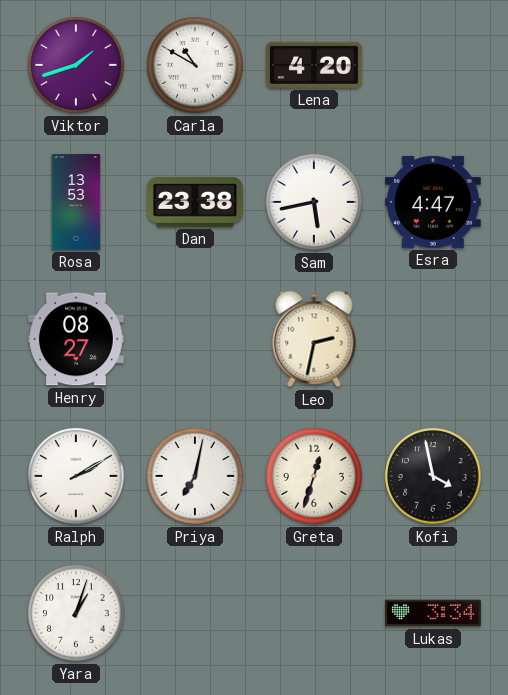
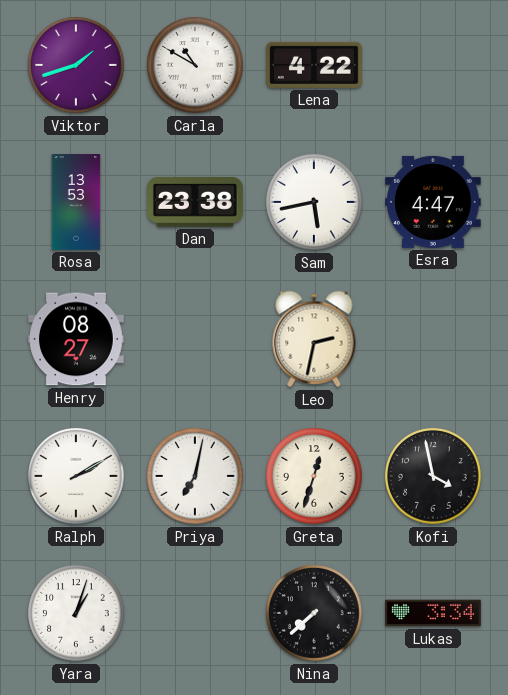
Lena: 4:20 -> 4:22 (315, 65)
Nina: none -> 7:38 (314, 613)
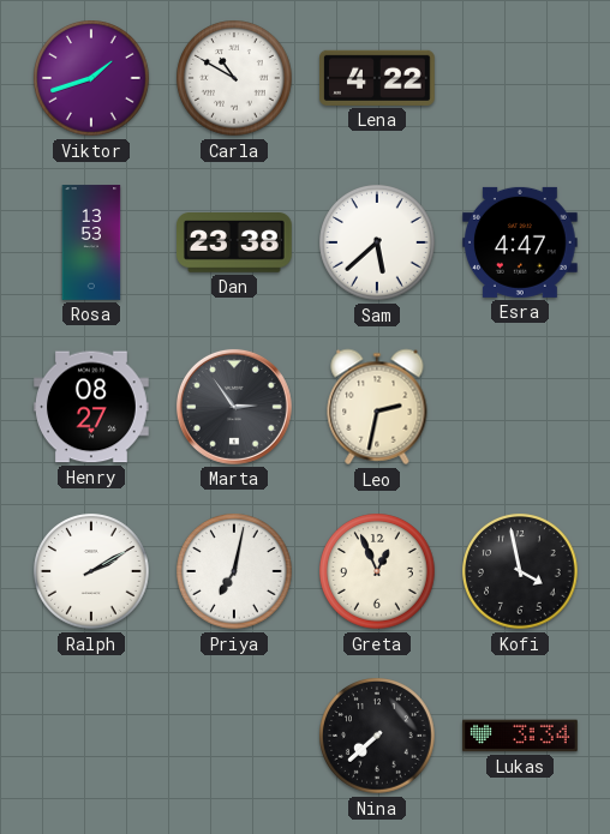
Sam: 5:43 -> 5:38 (377, 242)
Marta: none -> 2:54 (234, 407)
Greta: 12:33 -> 12:56 (377, 571)
Yara: 1:03 -> none (76, 613)
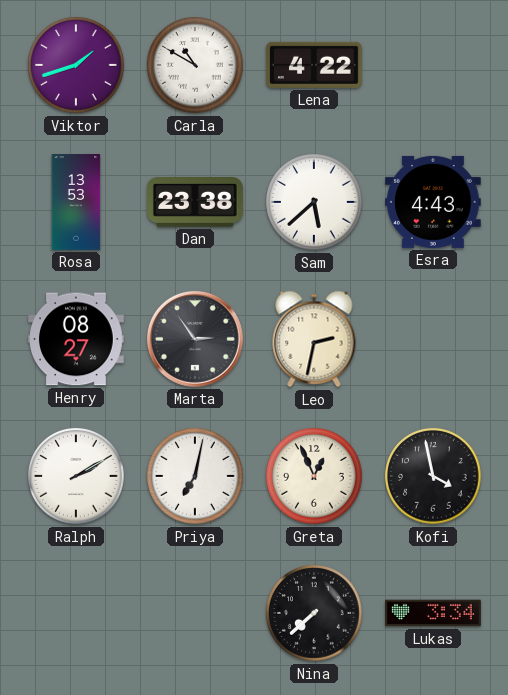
Esra: 4:47 -> 4:43 (434, 202)
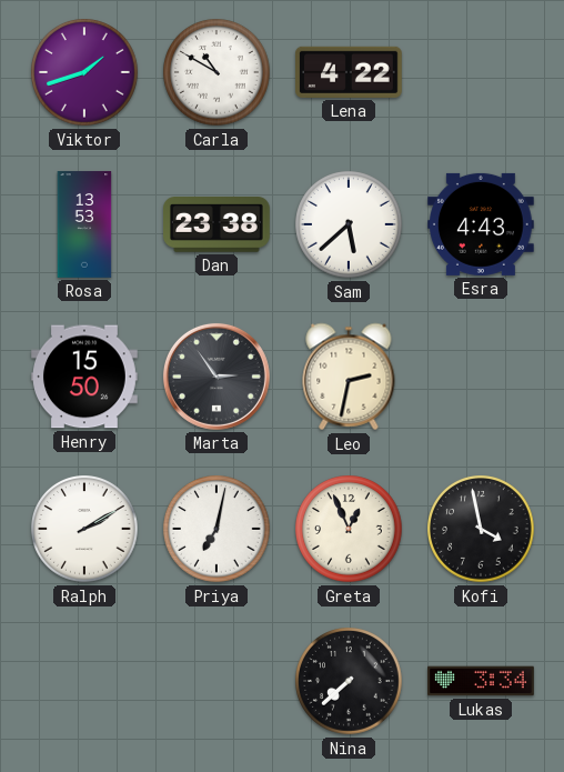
Henry: 08:27 -> 15:50 (85, 377)
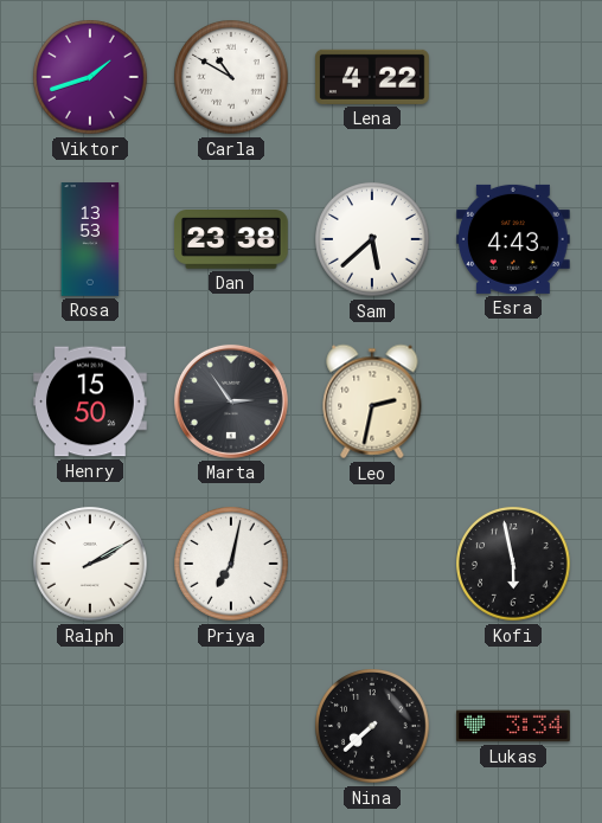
Greta: 12:56 -> none (349, 529)
Kofi: 3:58 -> 5:58 (513, 564)
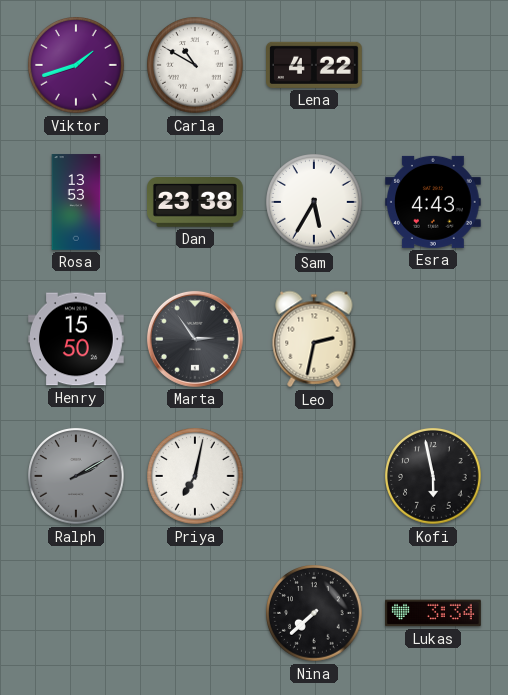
Sam: 5:38 -> 5:35 (314, 202)
Ralph dial: white -> grey (76, 476)
